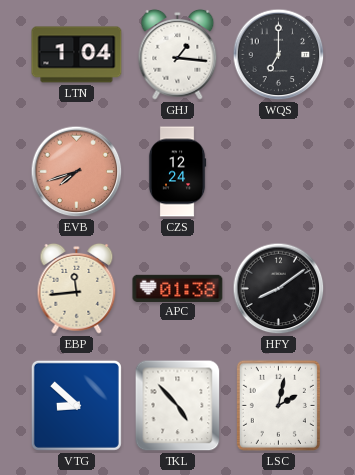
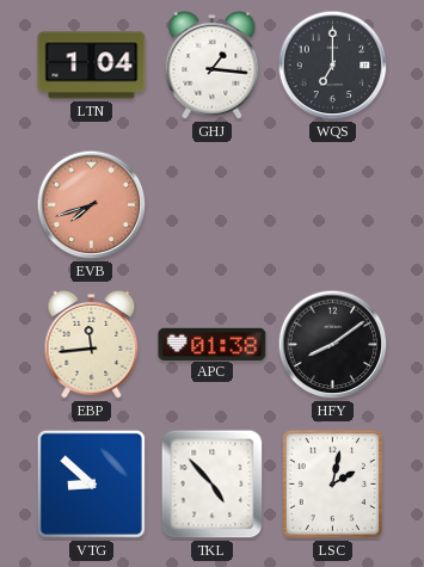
CZS: 12:24 -> none (177, 172)
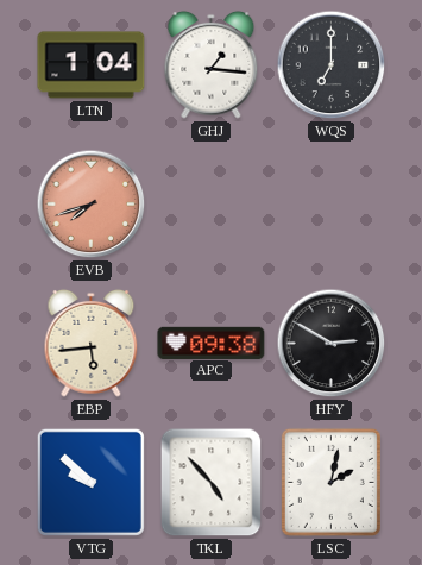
EBP: 11:44 -> 5:44 (92, 343)
APC: 01:38 -> 09:38 (212, 343)
HFY: 8:09 -> 2:50 (332, 344)
VTG: 8:52 -> 9:52 (90, 482)
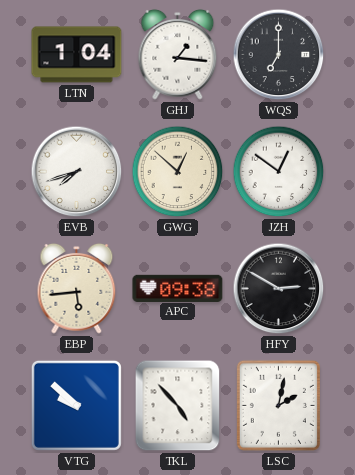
EVB dial: salmon -> white (77, 172)
GWG: none -> 12:52 (178, 172)
JZH: none -> 12:51 (279, 172)
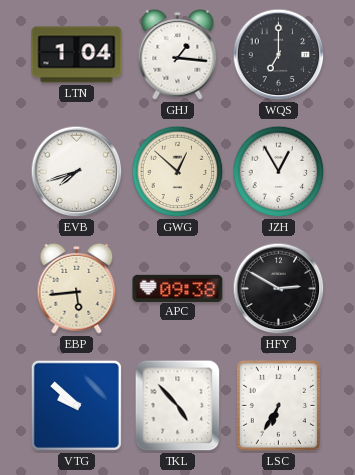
JZH: 12:51 -> 12:55 (279, 172)
LSC: 2:02 -> 6:35 (278, 405)
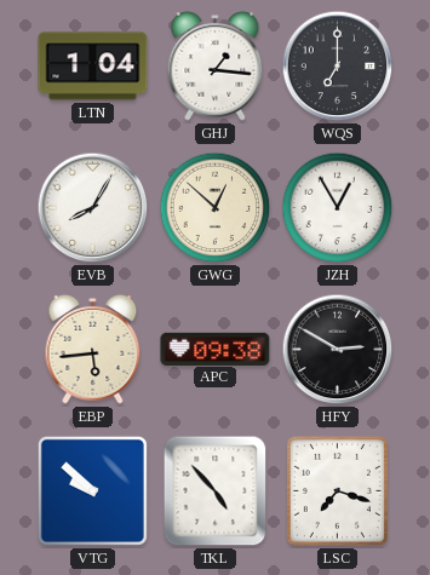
EVB: 7:42 -> 8:05 (93, 208)
LSC: 6:35 -> 7:18 (337, 490)
